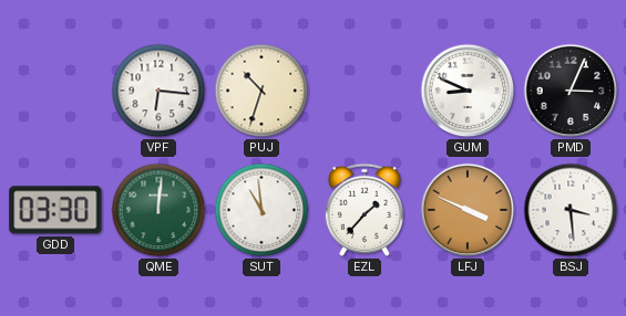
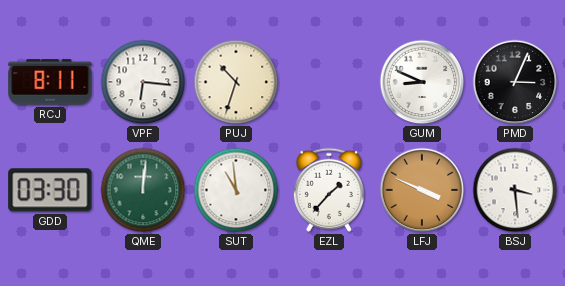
RCJ: none -> 8:11 (50, 82)
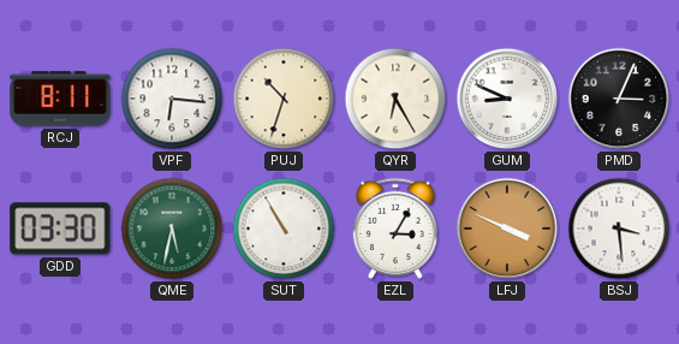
QYR: none -> 6:25 (395, 99)
QME: 12:01 -> 5:32 (172, 229)
SUT: 10:59 -> 10:55 (284, 229)
EZL: 1:37 -> 3:05 (395, 229)
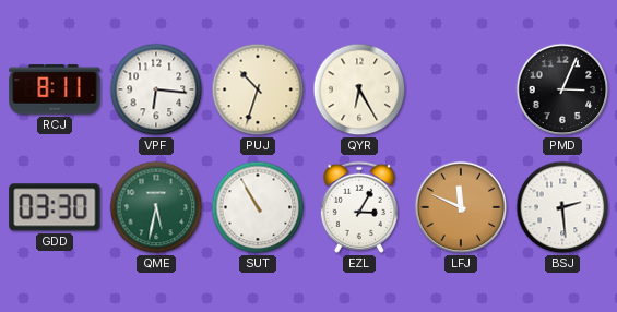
GUM: 8:49 -> none (507, 99)
LFJ: 3:49 -> 11:49 (461, 207)
BSJ: 3:29 -> 2:29 (562, 207)
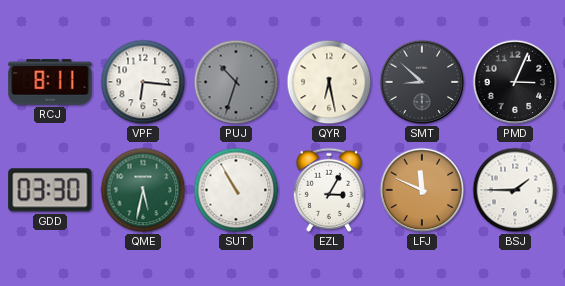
PUJ dial: cream -> grey (236, 82)
QYR: 6:25 -> 6:28 (329, 82)
SMT: none -> 8:52 (422, 82)
BSJ: 2:29 -> 1:45 (515, 190)
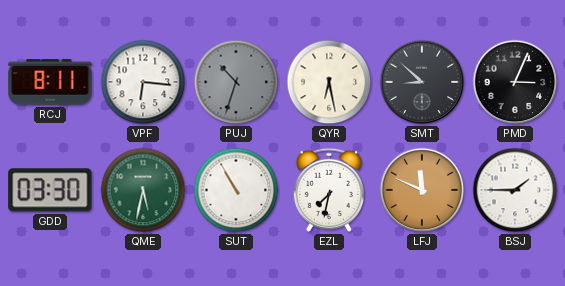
EZL: 3:05 -> 7:32 (329, 190)
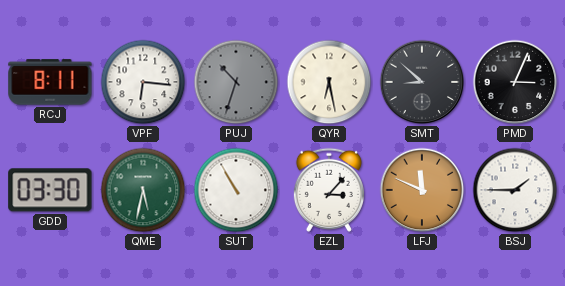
EZL: 7:32 -> 3:07 (329, 190)
